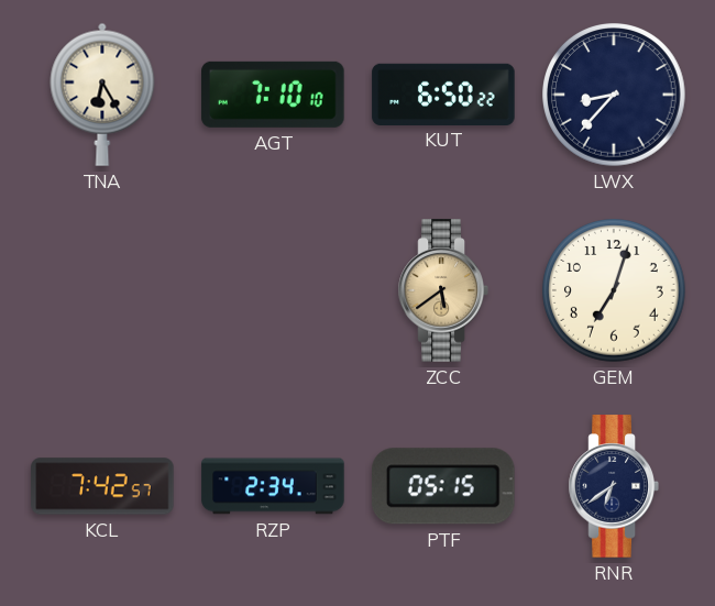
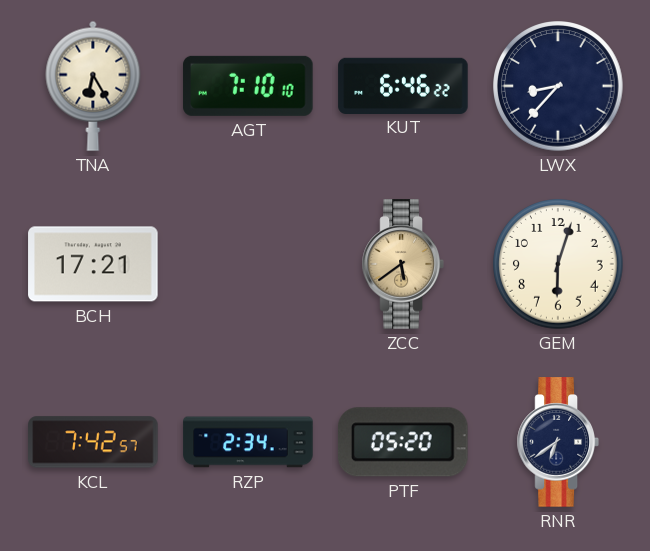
KUT: 6:50 -> 6:46 (403, 85)
BCH: none -> 17:21 (93, 264)
GEM: 7:03 -> 6:03 (558, 264)
PTF: 05:15 -> 05:20 (404, 442)
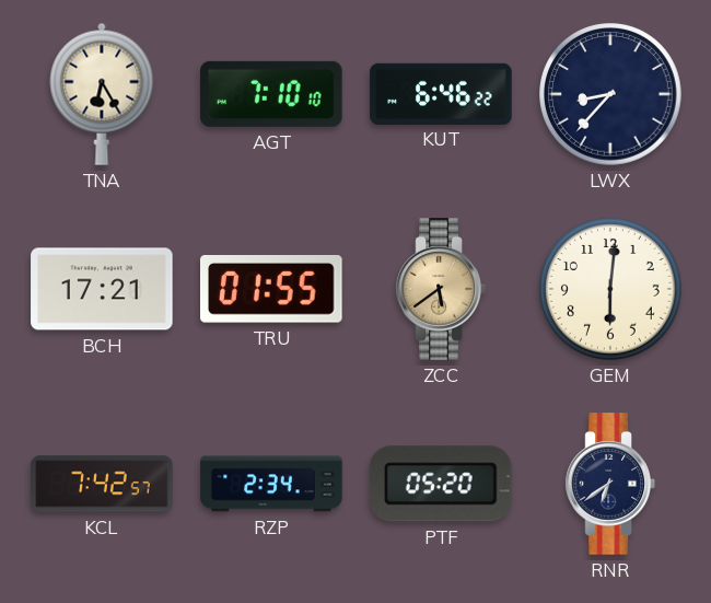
TRU: none -> 01:55 (272, 289)
GEM: 6:03 -> 6:01 (610, 289)
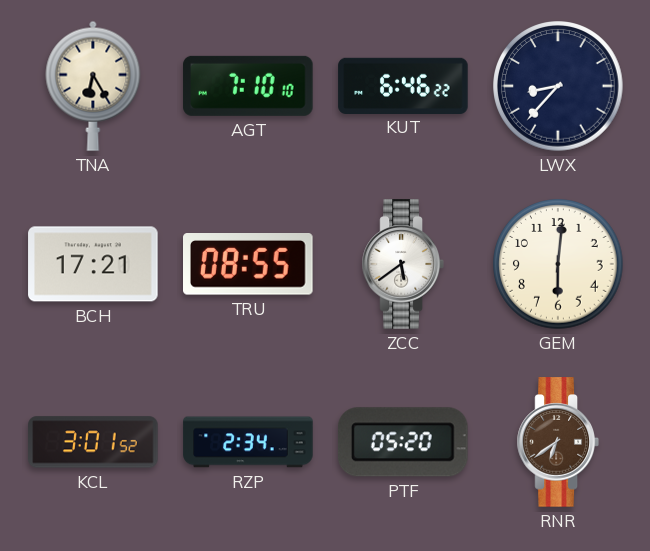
TRU: 01:55 -> 08:55 (249, 264)
ZCC dial: champagne -> white (403, 264)
KCL: 7:42 -> 3:01 (93, 442)
RNR dial: navy -> brown (558, 442)
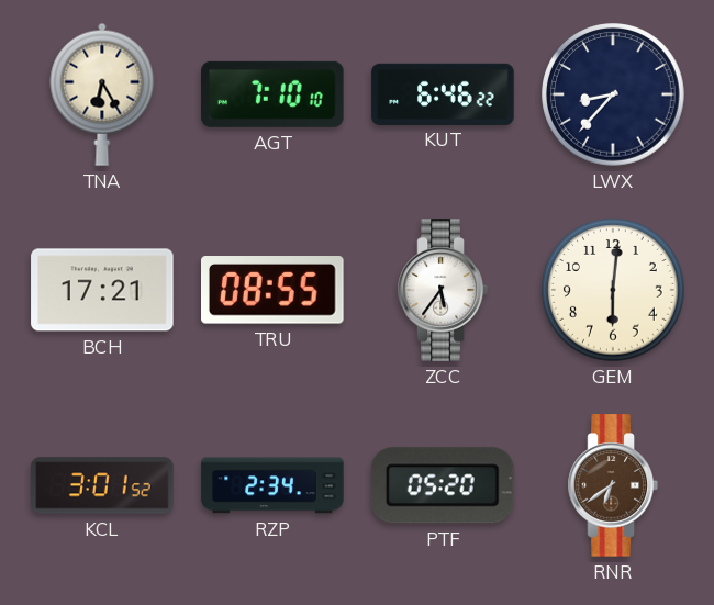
ZCC: 5:39 -> 5:36 (443, 290)
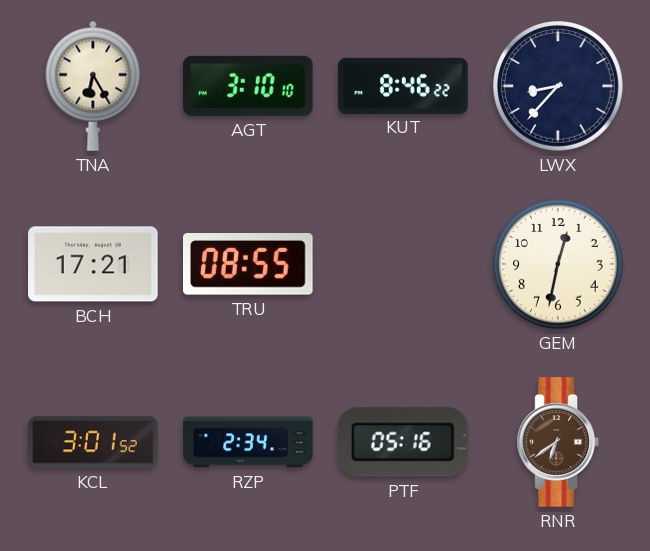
AGT: 7:10 -> 3:10 (248, 86)
KUT: 6:46 -> 8:46 (403, 85)
ZCC: 5:36 -> none (443, 290)
GEM: 6:01 -> 12:32 (558, 264)
PTF: 05:20 -> 05:16 (404, 442)
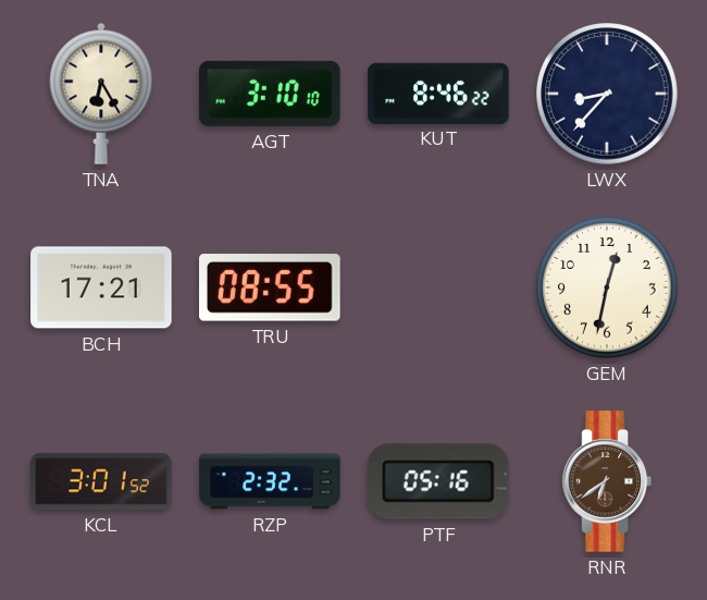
RZP: 2:34 -> 2:32 (270, 481)
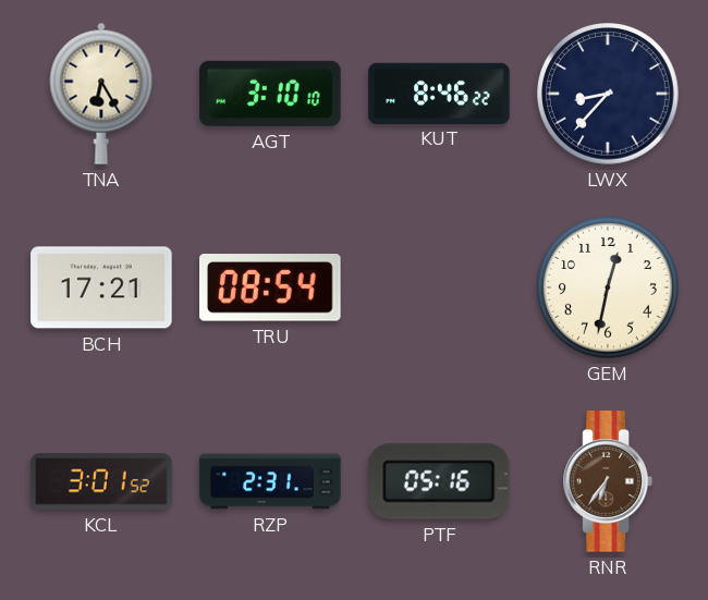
TRU: 08:55 -> 08:54 (271, 287)
RZP: 2:32 -> 2:31 (270, 481)
RNR: 6:39 -> 6:36 (608, 481)
